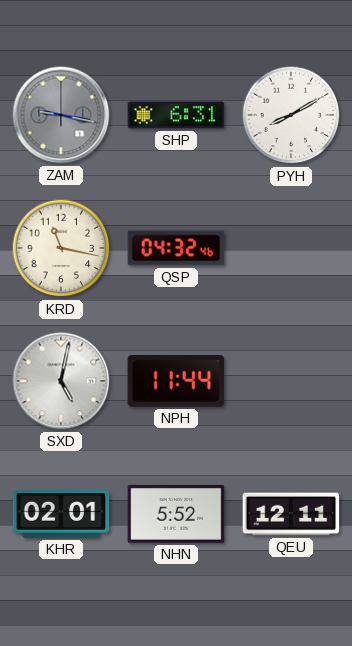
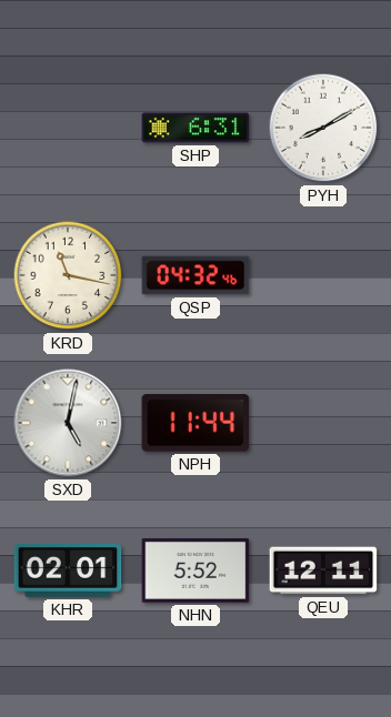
ZAM: 9:17 -> none (61, 115)
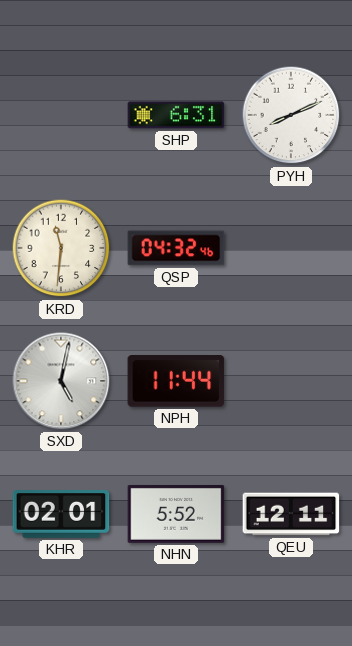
PYH: 8:10 -> 8:11 (291, 115)
KRD: 11:17 -> 11:31 (61, 248)
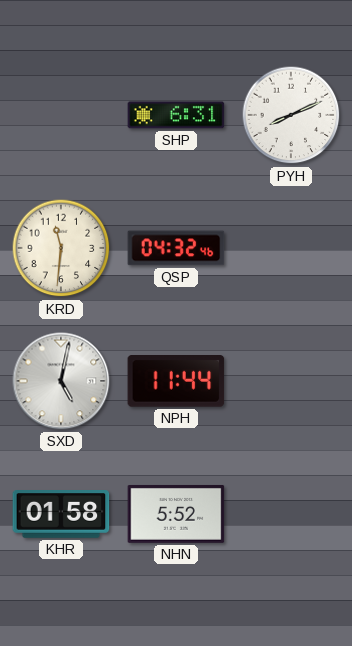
KHR: 02:01 -> 01:58 (61, 515)
QEU: 12:11 -> none (291, 514)
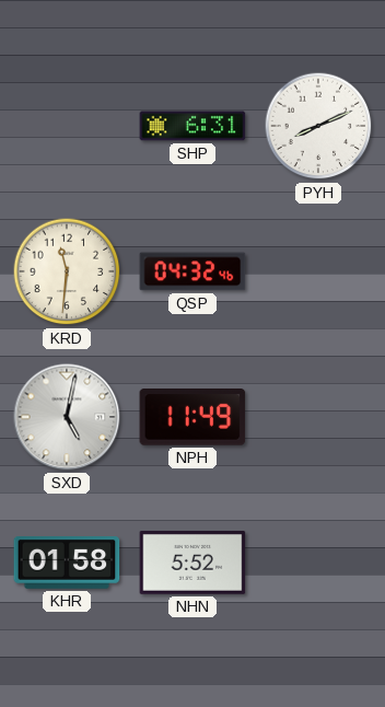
NPH: 11:44 -> 11:49 (192, 418)
